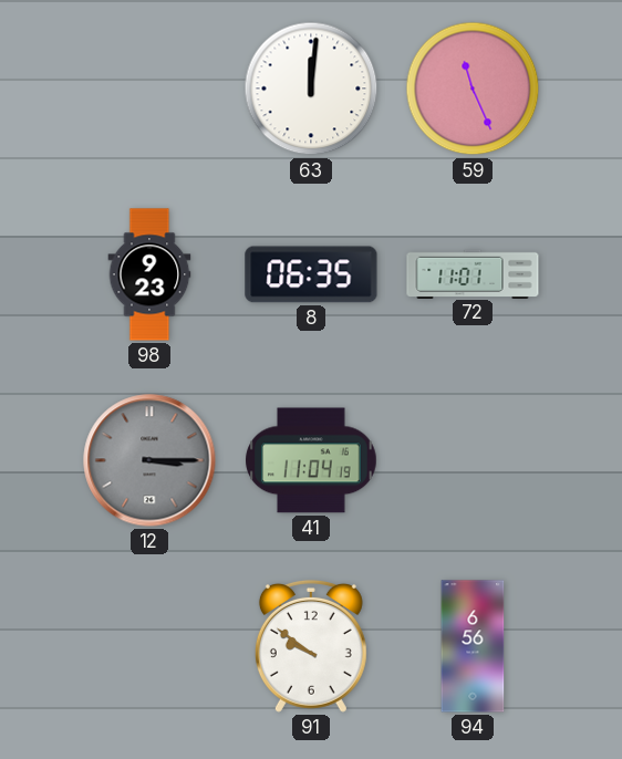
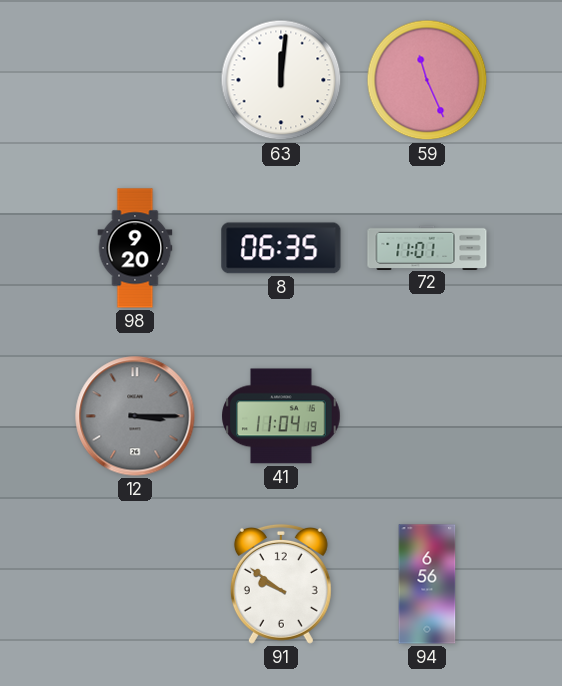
98: 9:23 -> 9:20 (135, 248)
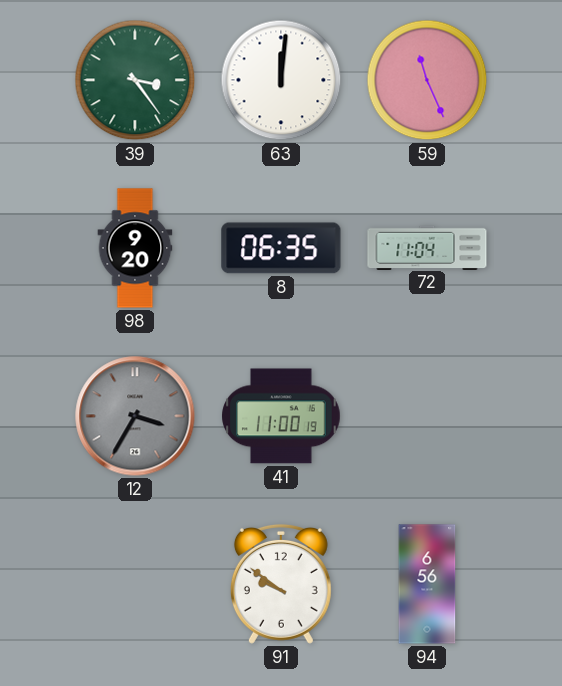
39: none -> 3:24 (135, 80)
72: 11:01 -> 11:04 (427, 247)
12: 3:15 -> 3:35 (135, 416)
41: 11:04 -> 11:00 (281, 416)
